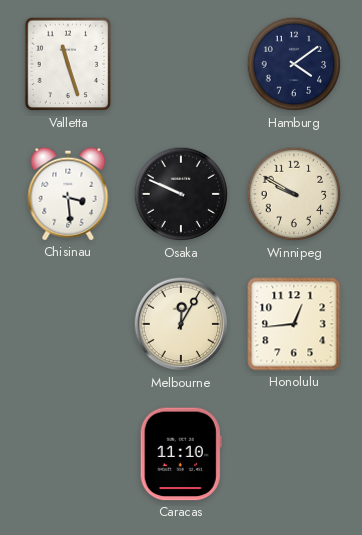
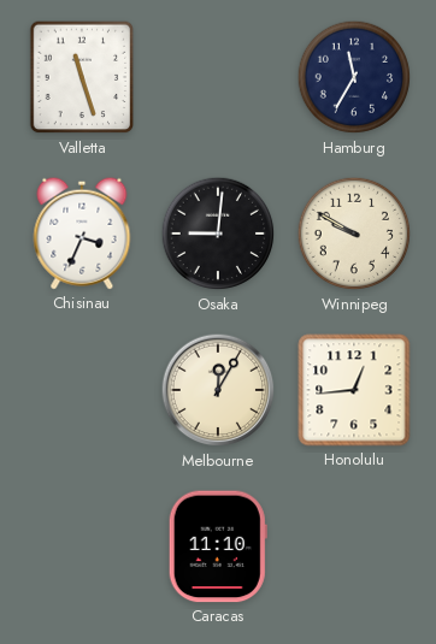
Hamburg: 4:09 -> 11:35 (354, 77)
Chisinau: 3:29 -> 3:34 (82, 234)
Osaka: 9:49 -> 9:01 (218, 234)
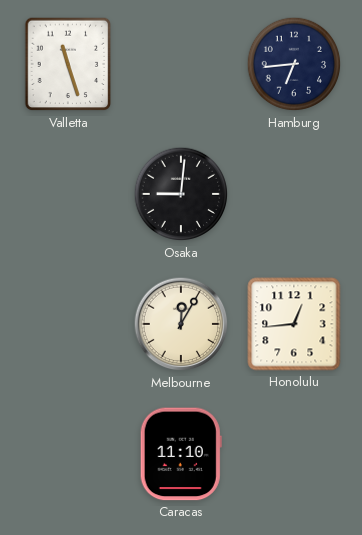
Hamburg: 11:35 -> 6:44 (294, 64)
Chisinau: 3:34 -> none (82, 234)
Winnipeg: 9:50 -> none (354, 234)
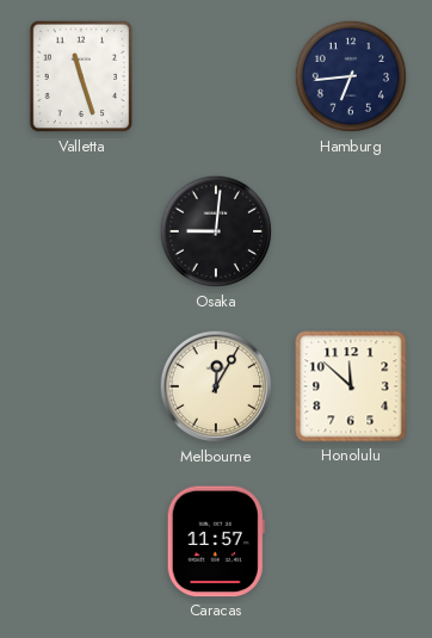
Honolulu: 12:44 -> 11:52 (351, 386)
Caracas: 11:10 -> 11:57 (216, 541)
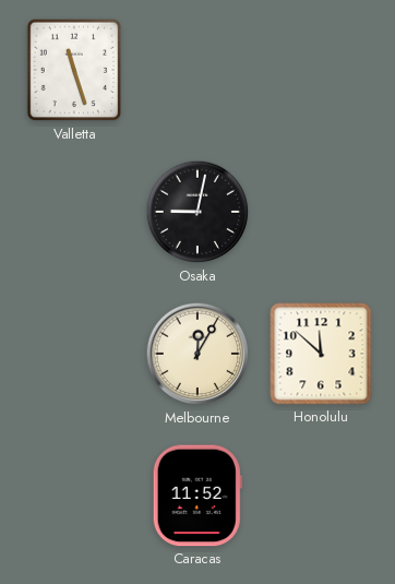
Hamburg: 6:44 -> none (351, 76)
Osaka: 9:01 -> 9:02 (197, 212)
Caracas: 11:57 -> 11:52 (197, 496)
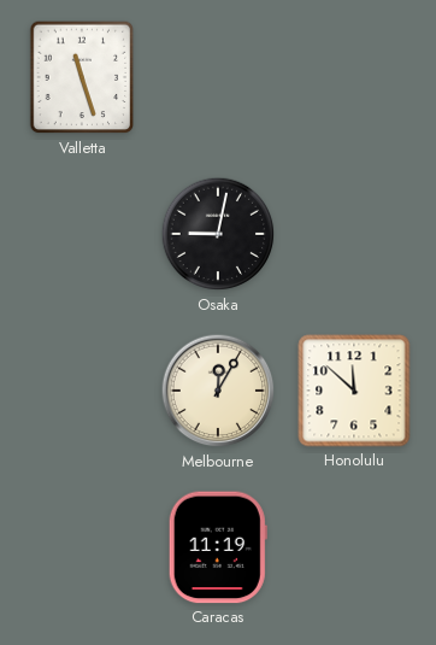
Caracas: 11:52 -> 11:19 (218, 547)
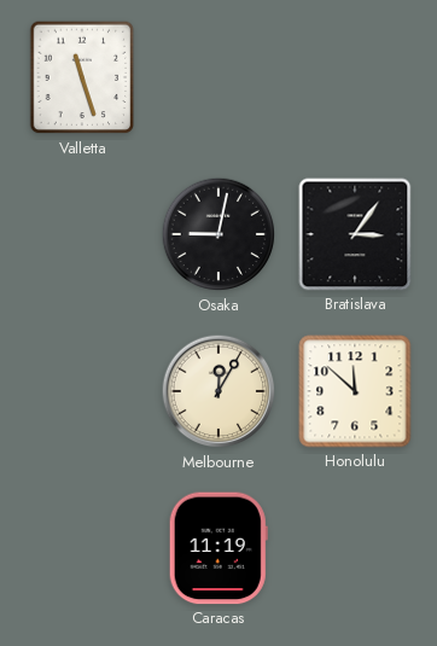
Bratislava: none -> 3:06 (355, 234)
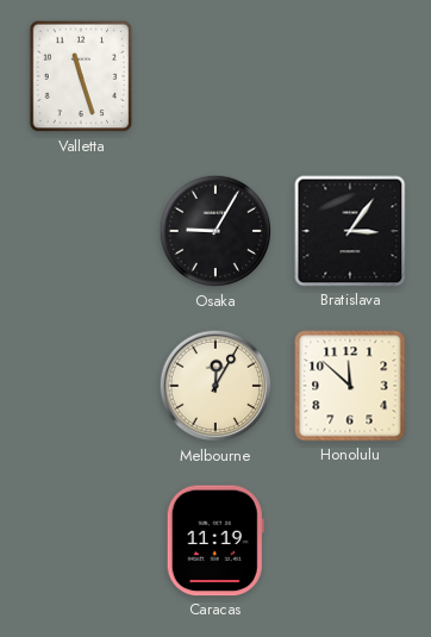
Osaka: 9:02 -> 9:05 (215, 231)
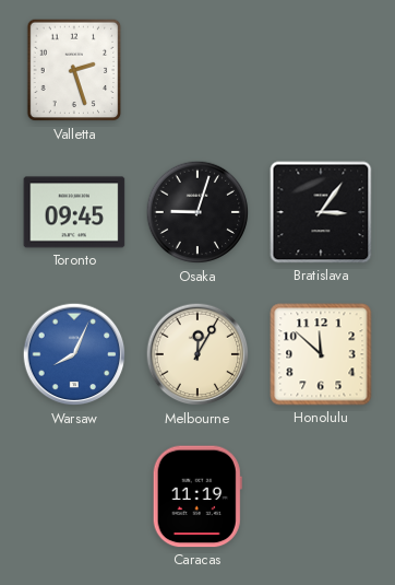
Valletta: 11:27 -> 2:27 (74, 70)
Toronto: none -> 09:45 (74, 212)
Osaka: 9:05 -> 9:03 (197, 212)
Warsaw: none -> 8:04 (74, 354)
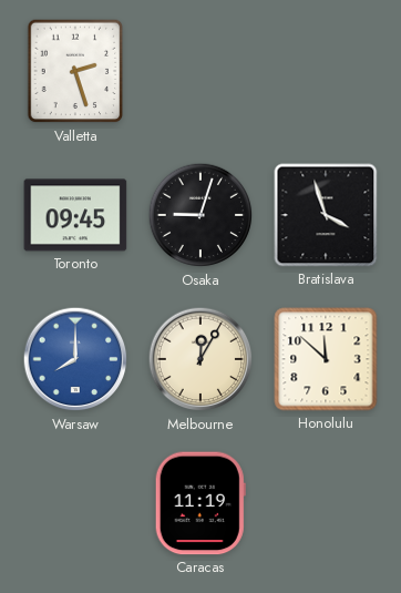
Bratislava: 3:06 -> 3:57 (326, 215)
Warsaw: 8:04 -> 8:00 (75, 359)
